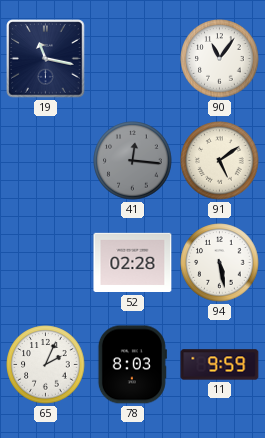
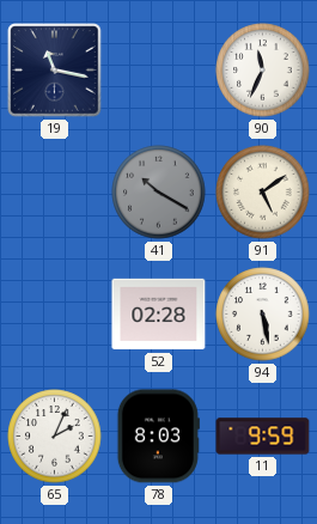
90: 11:06 -> 11:34 (263, 71)
41: 12:16 -> 10:20 (159, 193)
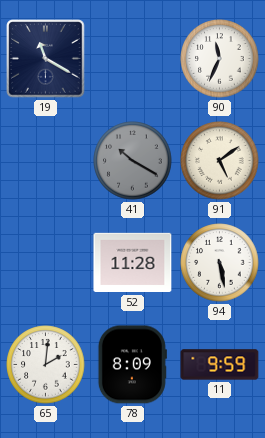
19: 11:17 -> 11:20 (46, 59)
52: 02:28 -> 11:28 (133, 263)
65: 2:04 -> 2:01 (46, 365)
78: 8:03 -> 8:09 (132, 365)
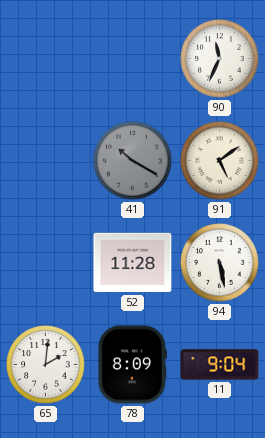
19: 11:20 -> none (46, 59)
11: 9:59 -> 9:04 (220, 365)
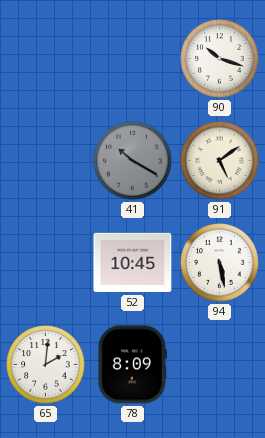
90: 11:34 -> 10:18 (220, 59)
52: 11:28 -> 10:45 (133, 263)
11: 9:04 -> none (220, 365)
